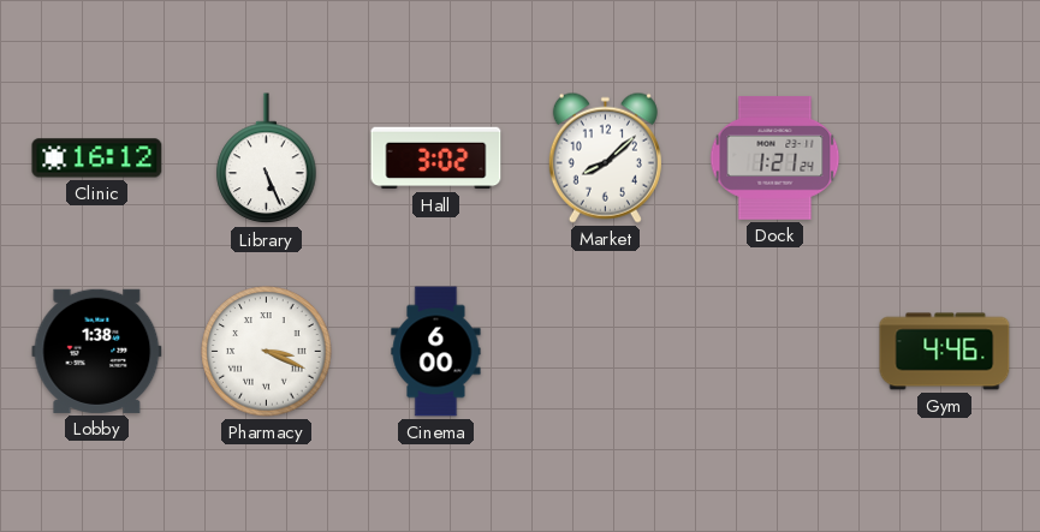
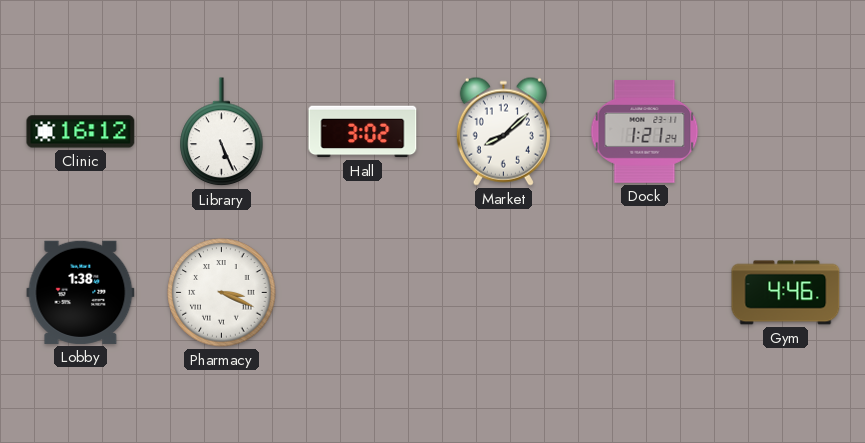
Cinema: 6:00 -> none (436, 352)
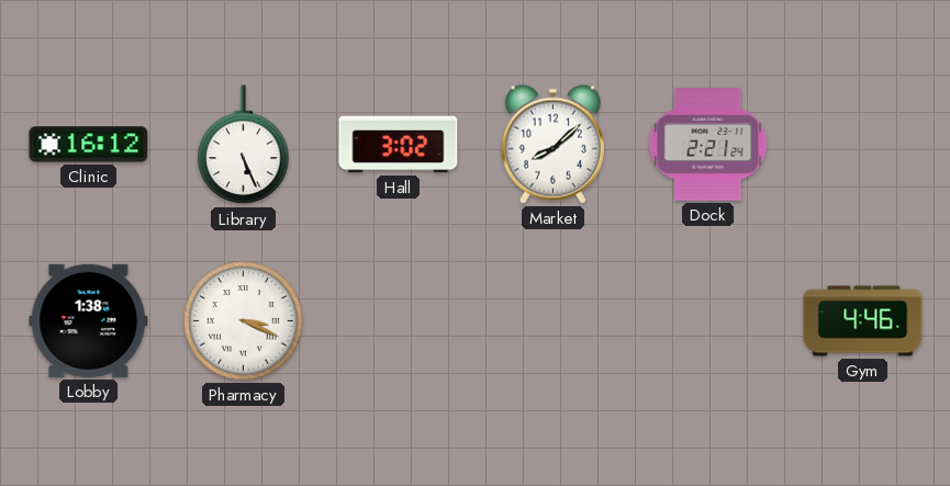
Dock: 1:21 -> 2:21 (708, 145)
